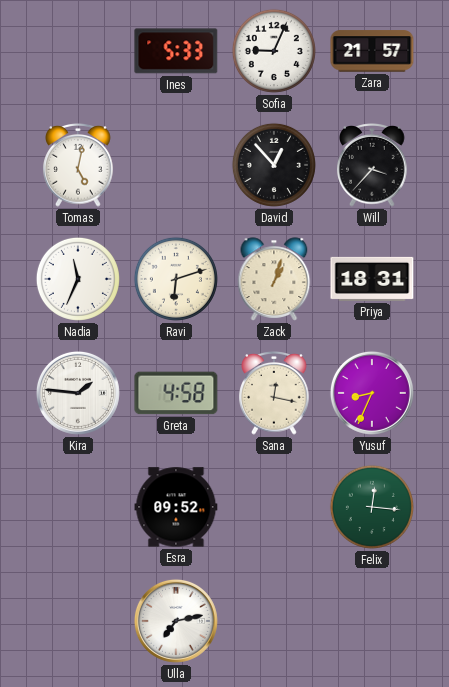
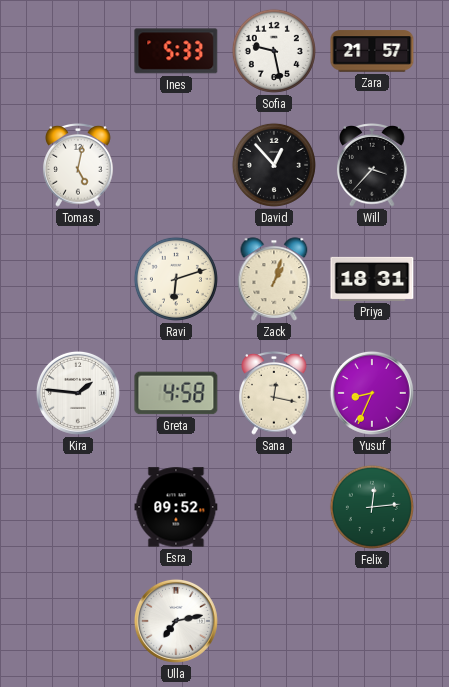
Sofia: 9:04 -> 9:28 (274, 51)
Nadia: 11:34 -> none (78, 279)
Felix: 12:16 -> 12:14 (372, 507)
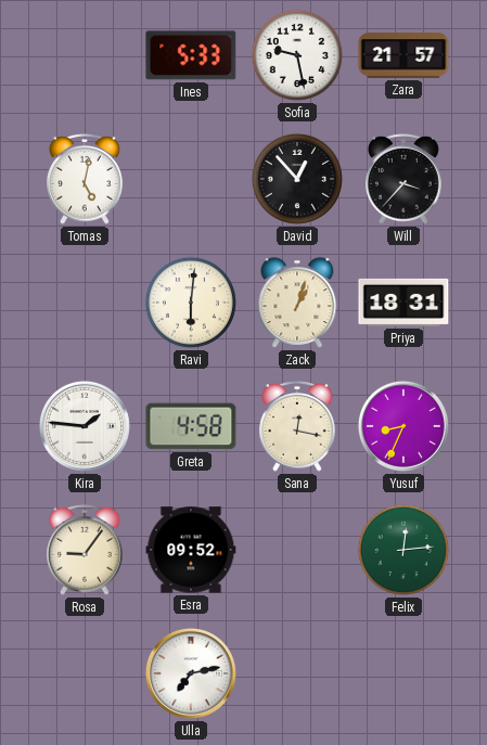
Ravi: 6:12 -> 6:01 (191, 303)
Rosa: none -> 9:06 (85, 551)
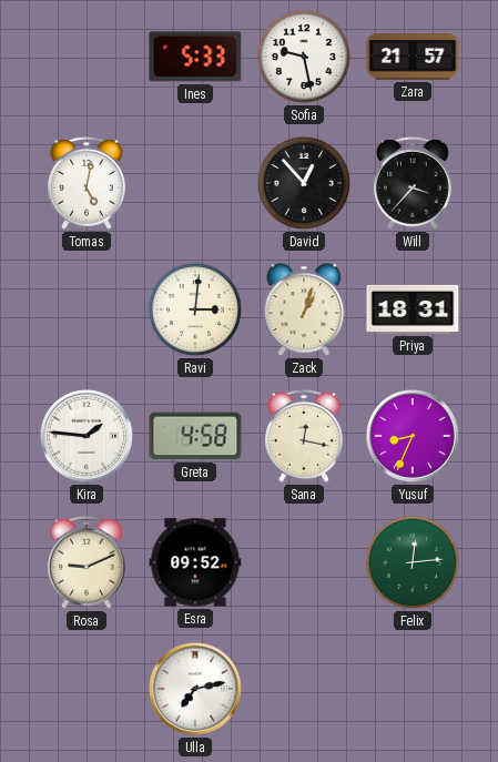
Ravi: 6:01 -> 3:01 (195, 309)
Rosa: 9:06 -> 9:11 (87, 563)
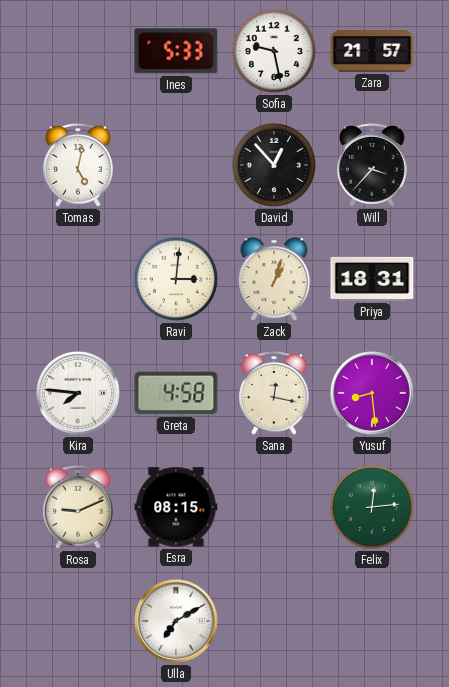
Kira: 1:46 -> 7:46 (78, 393)
Yusuf: 8:34 -> 8:29 (372, 393)
Esra: 09:52 -> 08:15 (176, 507)
Ulla: 7:13 -> 7:10 (176, 621)
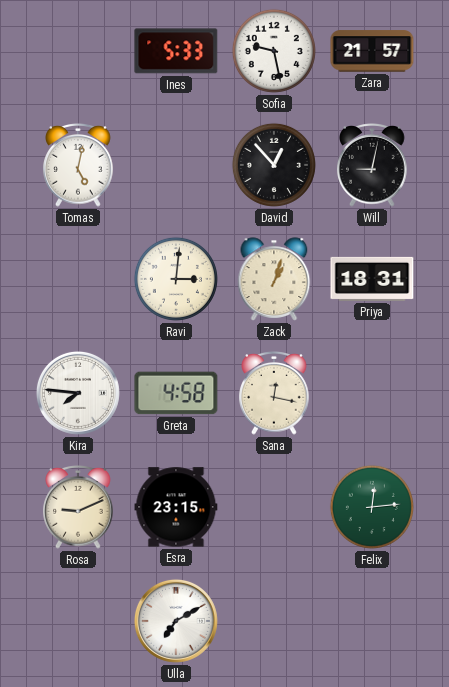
Will: 3:37 -> 9:02 (372, 166)
Yusuf: 8:29 -> none (372, 393)
Esra: 08:15 -> 23:15 (176, 507)
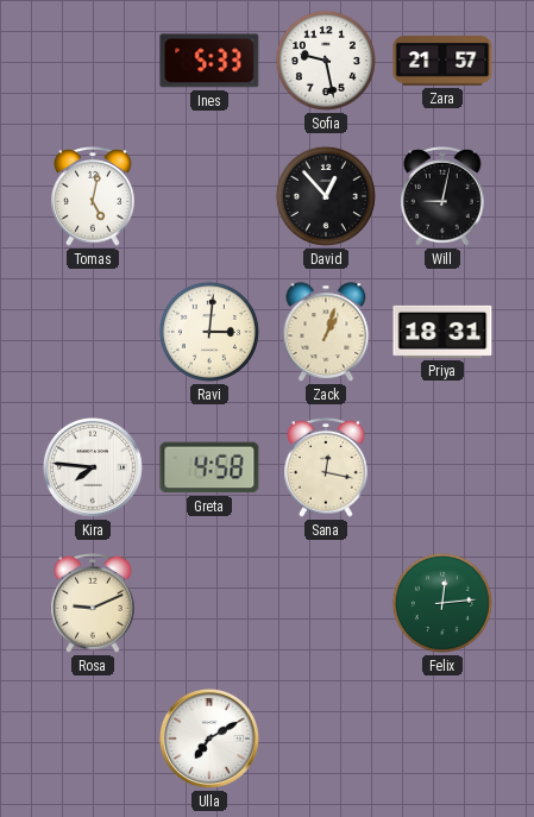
Esra: 23:15 -> none (176, 507)
